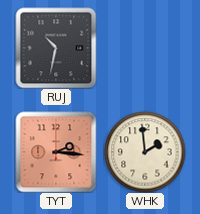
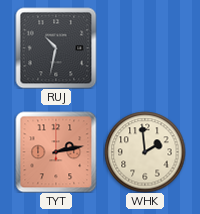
TYT: 2:16 -> 2:13 (56, 152)
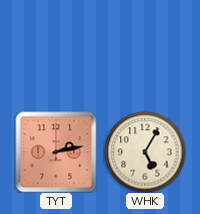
RUJ: 10:32 -> none (56, 48)
WHK: 1:59 -> 5:05 (145, 152)
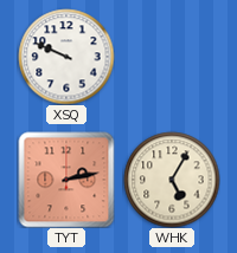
XSQ: none -> 9:49 (66, 57)
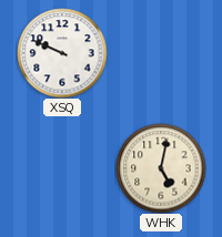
TYT: 2:13 -> none (66, 180)
WHK: 5:05 -> 5:02 (161, 168)
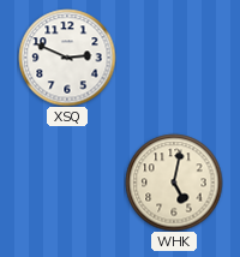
XSQ: 9:49 -> 2:49 (67, 58)
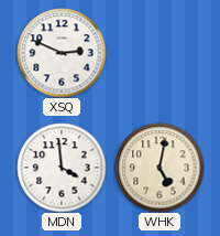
MDN: none -> 3:59 (62, 168)
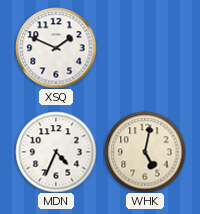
XSQ: 2:49 -> 1:49 (56, 48)
MDN: 3:59 -> 4:34 (56, 152)
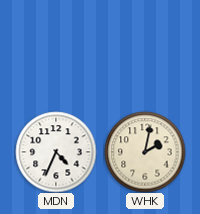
XSQ: 1:49 -> none (56, 48)
WHK: 5:02 -> 2:02 (145, 152)
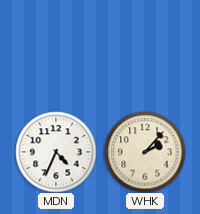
WHK: 2:02 -> 2:07 (145, 152)
